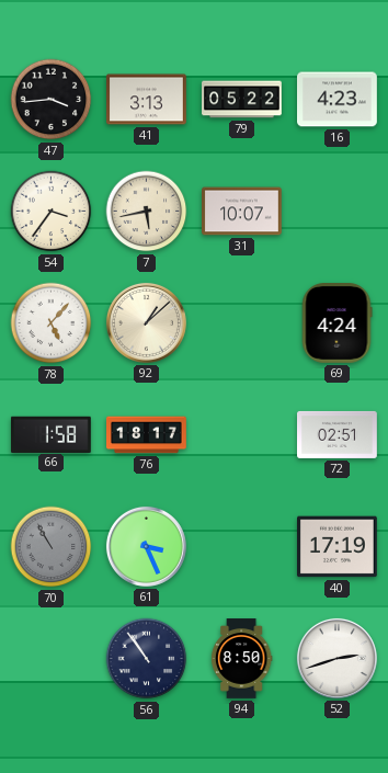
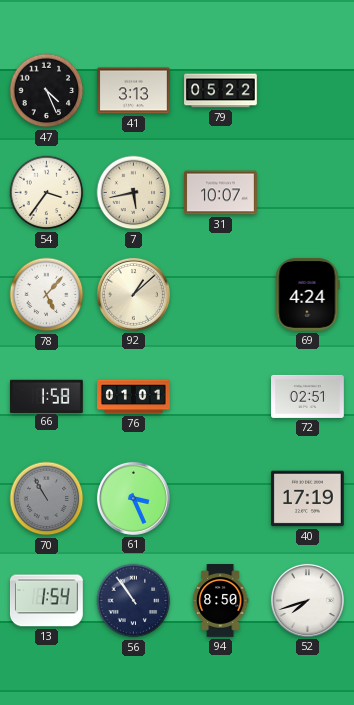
47: 3:44 -> 4:26 (47, 91)
16: 4:23 -> none (338, 100)
76: 18:17 -> 01:01 (134, 397)
13: none -> 1:54 (46, 601)
52: 2:42 -> 7:42 (307, 600)
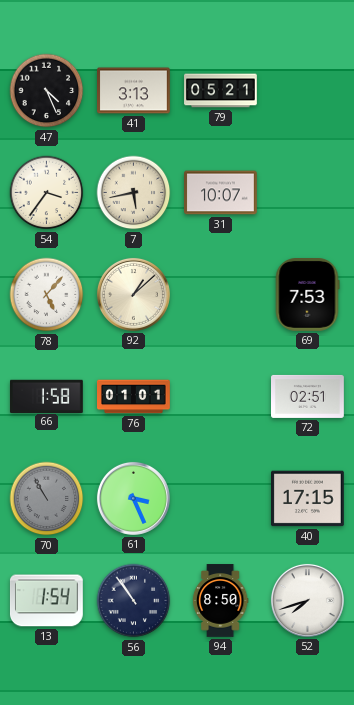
79: 05:22 -> 05:21 (221, 91)
69: 4:24 -> 7:53 (307, 295)
40: 17:19 -> 17:15 (308, 499)
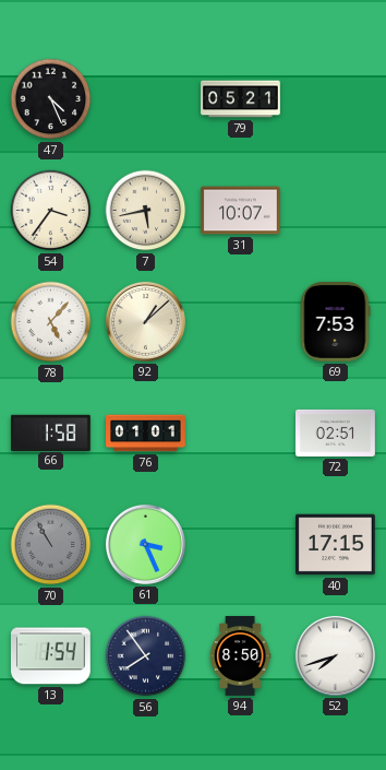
41: 3:13 -> none (134, 91)
56: 10:54 -> 7:54 (146, 656)
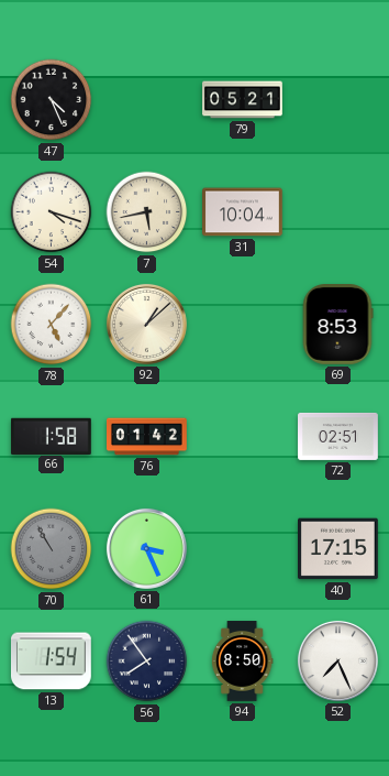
54: 3:36 -> 4:18 (52, 212)
31: 10:07 -> 10:04 (243, 212)
69: 7:53 -> 8:53 (337, 325)
76: 01:01 -> 01:42 (147, 437)
52: 7:42 -> 7:26 (337, 660)
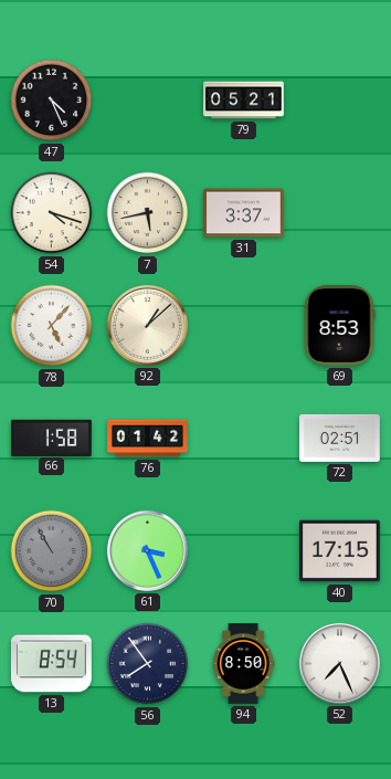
31: 10:04 -> 3:37 (244, 213)
13: 1:54 -> 8:54 (51, 664)
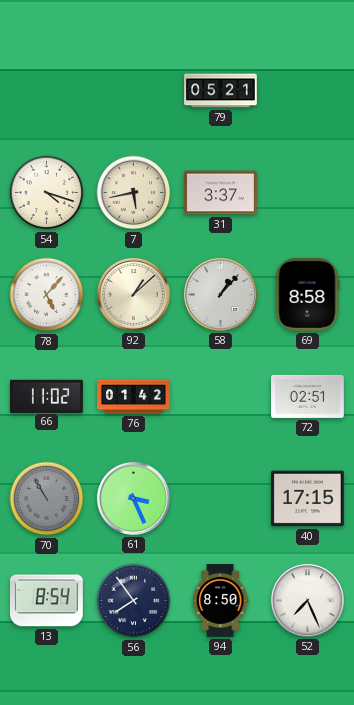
47: 4:26 -> none (52, 101)
58: none -> 1:07 (220, 294)
69: 8:53 -> 8:58 (307, 295)
66: 1:58 -> 11:02 (46, 396)
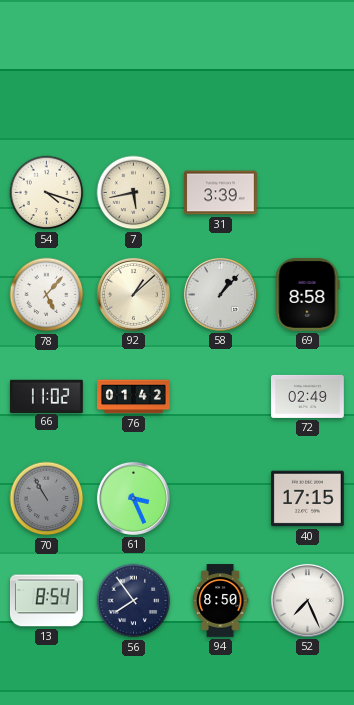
79: 05:21 -> none (221, 91)
31: 3:37 -> 3:39 (221, 193)
72: 02:51 -> 02:49 (308, 396)
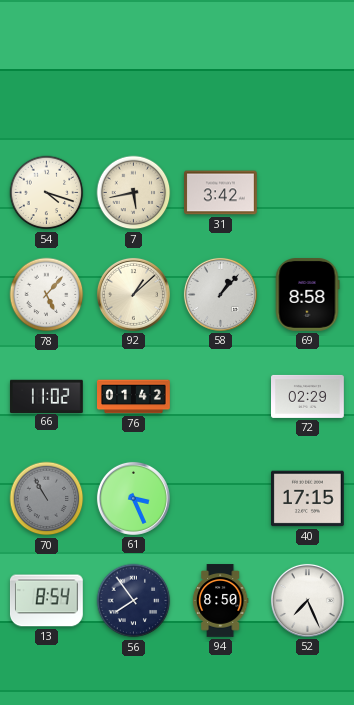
31: 3:39 -> 3:42 (221, 193)
72: 02:49 -> 02:29 (308, 396)
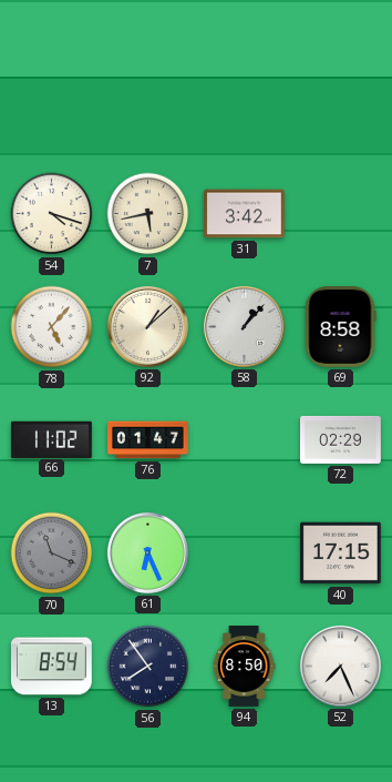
76: 01:42 -> 01:47 (148, 440)
70: 10:55 -> 11:19 (52, 554)
61: 3:26 -> 6:26 (147, 552)
